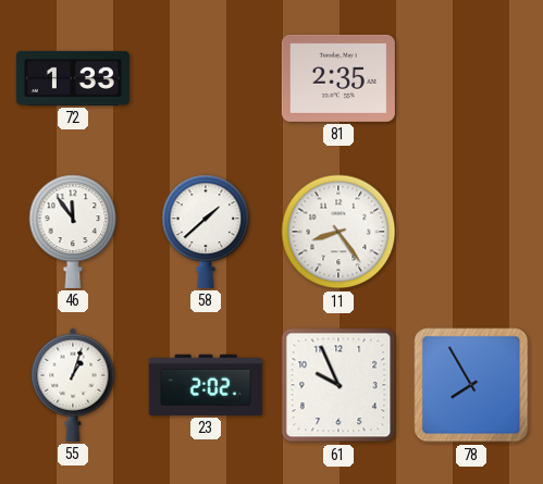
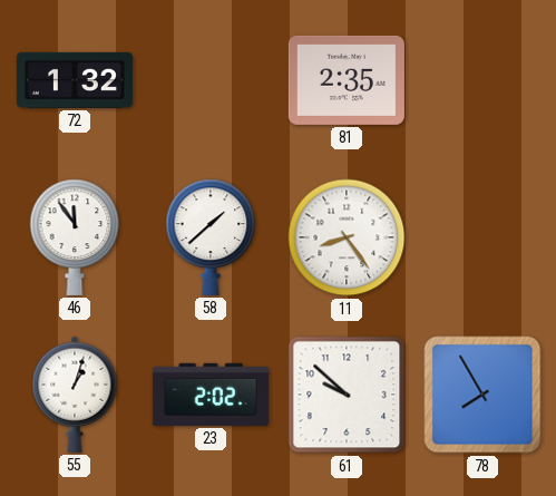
72: 1:33 -> 1:32 (75, 80)
61: 9:56 -> 9:52 (347, 395)
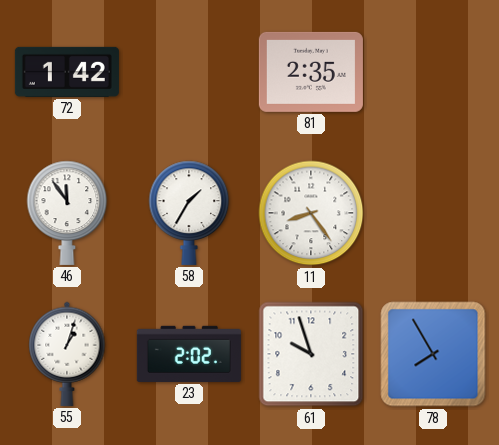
72: 1:32 -> 1:42 (67, 72)
58: 1:38 -> 1:35 (189, 213)
61: 9:52 -> 9:57 (311, 354)
